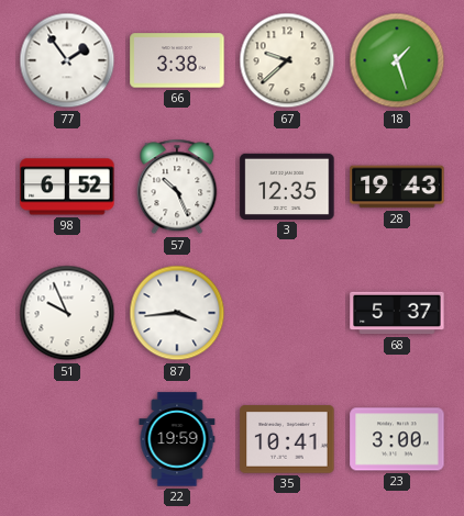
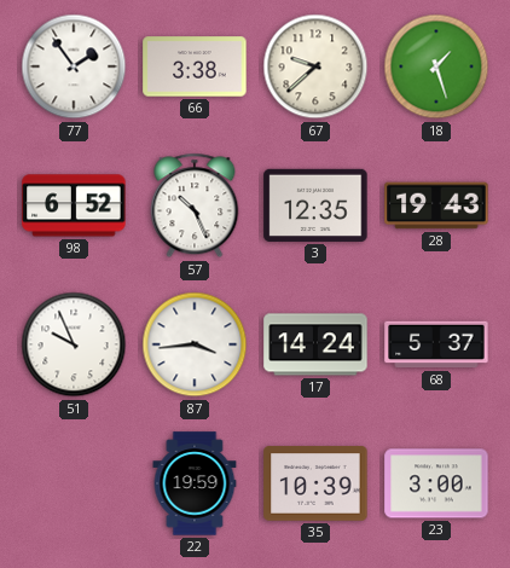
17: none -> 14:24 (315, 344)
35: 10:41 -> 10:39 (315, 483)
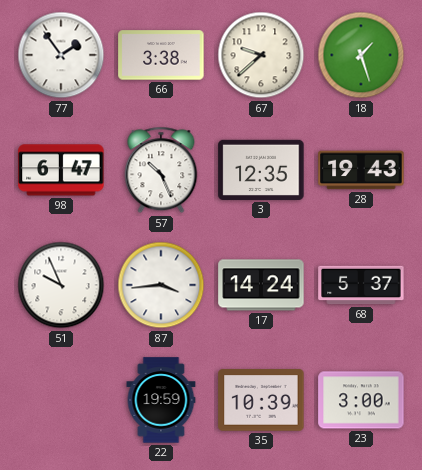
98: 6:52 -> 6:47 (61, 170)
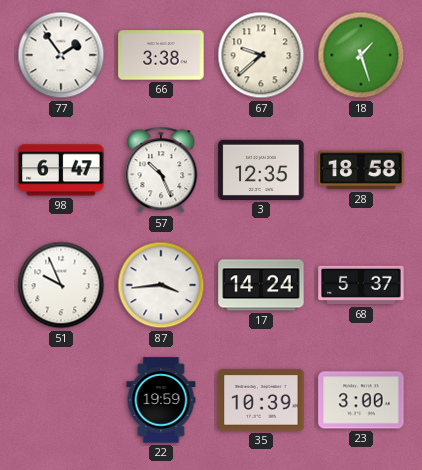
28: 19:43 -> 18:58 (361, 170)
